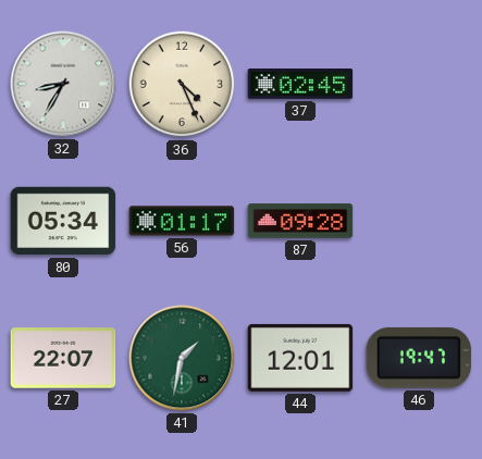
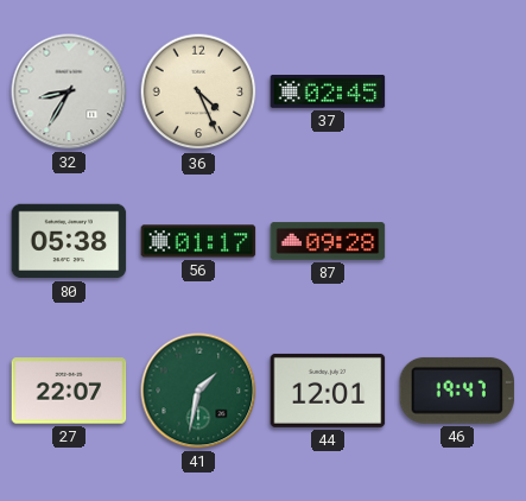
80: 05:34 -> 05:38 (69, 241)
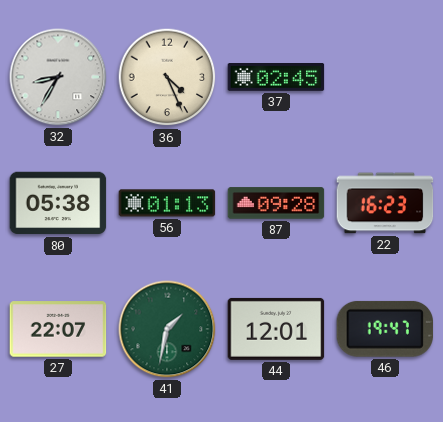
56: 01:17 -> 01:13 (167, 203)
22: none -> 16:23 (385, 203)
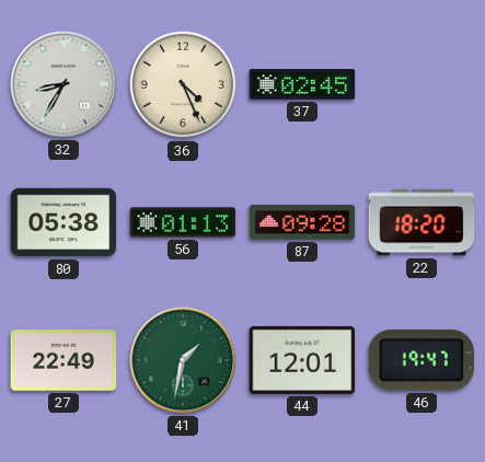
22: 16:23 -> 18:20 (422, 222)
27: 22:07 -> 22:49 (63, 360)
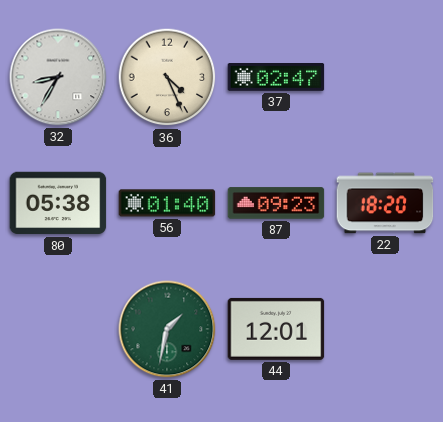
37: 02:45 -> 02:47 (276, 78)
56: 01:13 -> 01:40 (167, 203)
87: 09:28 -> 09:23 (276, 203)
27: 22:49 -> none (63, 360)
46: 19:47 -> none (422, 360)
